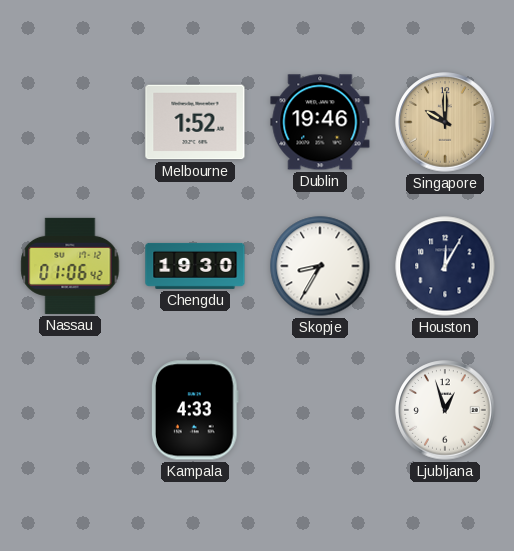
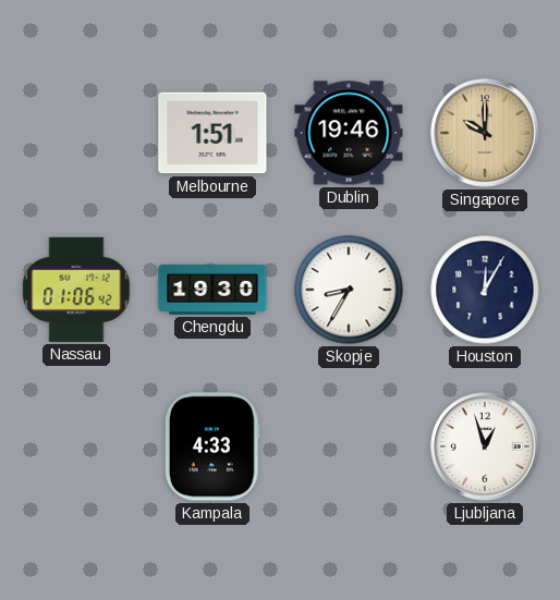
Melbourne: 1:52 -> 1:51 (212, 133)
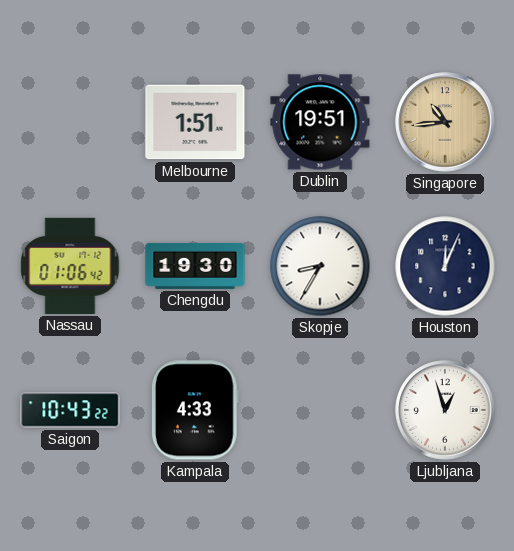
Dublin: 19:46 -> 19:51 (320, 122)
Singapore: 10:00 -> 10:44 (445, 122)
Houston: 12:05 -> 12:04 (445, 266)
Saigon: none -> 10:43 (70, 410)
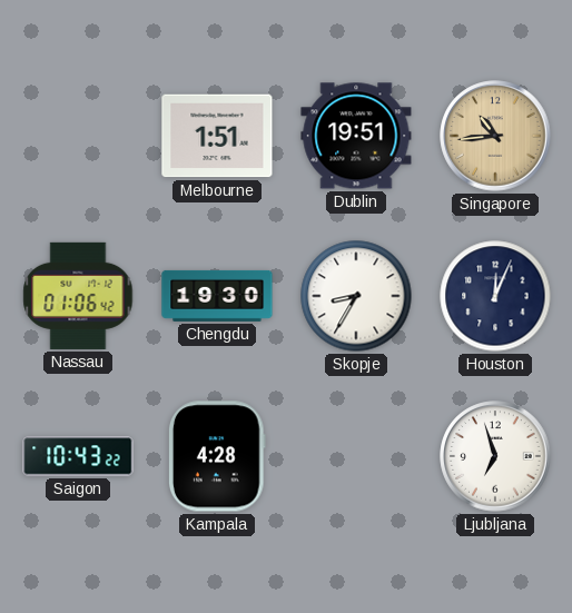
Kampala: 4:33 -> 4:28 (217, 456)
Ljubljana: 12:57 -> 6:57 (495, 456)
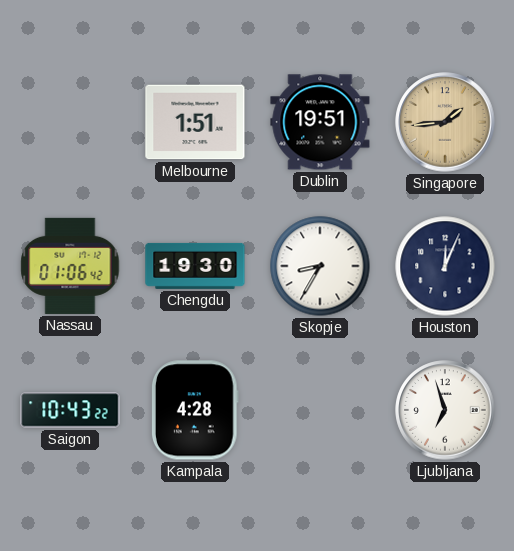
Singapore: 10:44 -> 1:44 (445, 122)
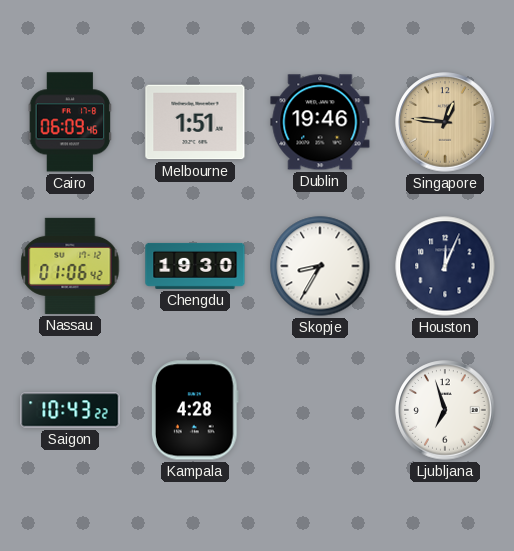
Cairo: none -> 06:09 (70, 122)
Dublin: 19:51 -> 19:46 (320, 122)
Singapore: 1:44 -> 12:46 (445, 122)
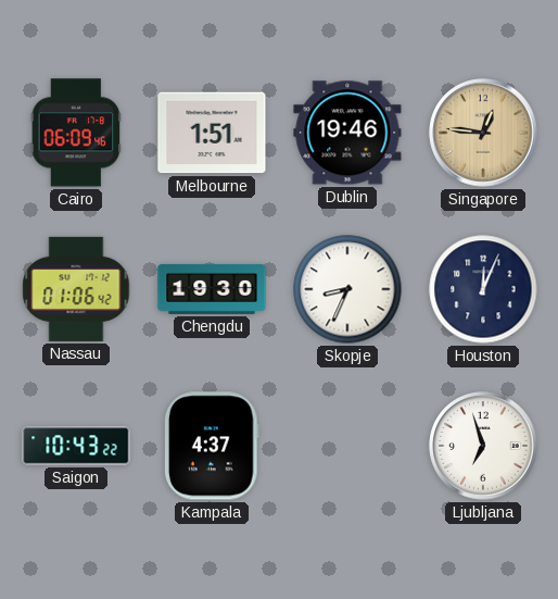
Skopje: 8:35 -> 8:34 (347, 289)
Kampala: 4:28 -> 4:37 (212, 446)
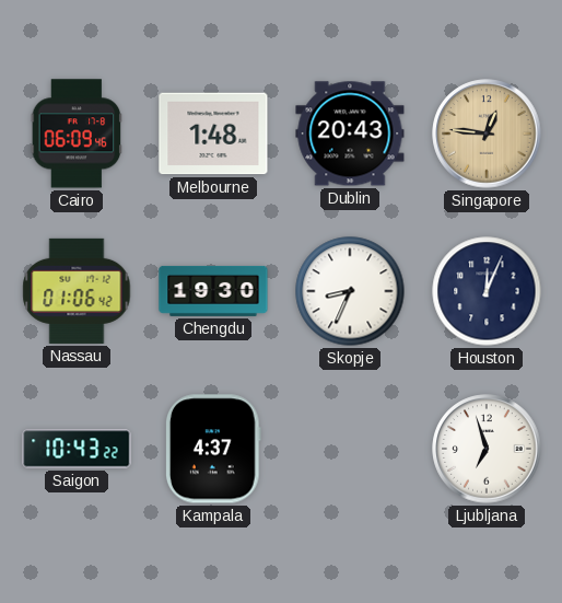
Melbourne: 1:51 -> 1:48 (213, 134)
Dublin: 19:46 -> 20:43 (350, 134)
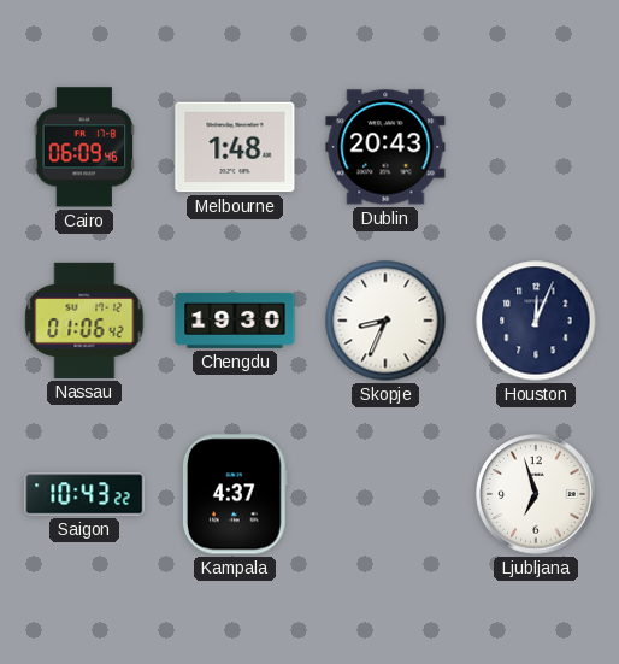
Singapore: 12:46 -> none (487, 134)
